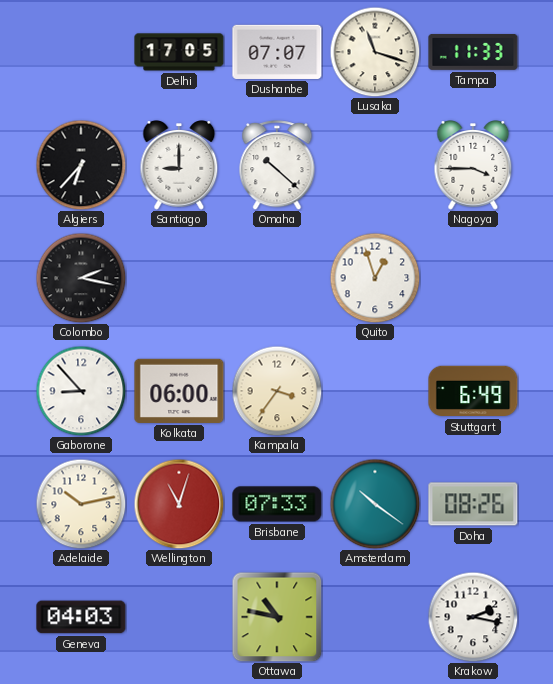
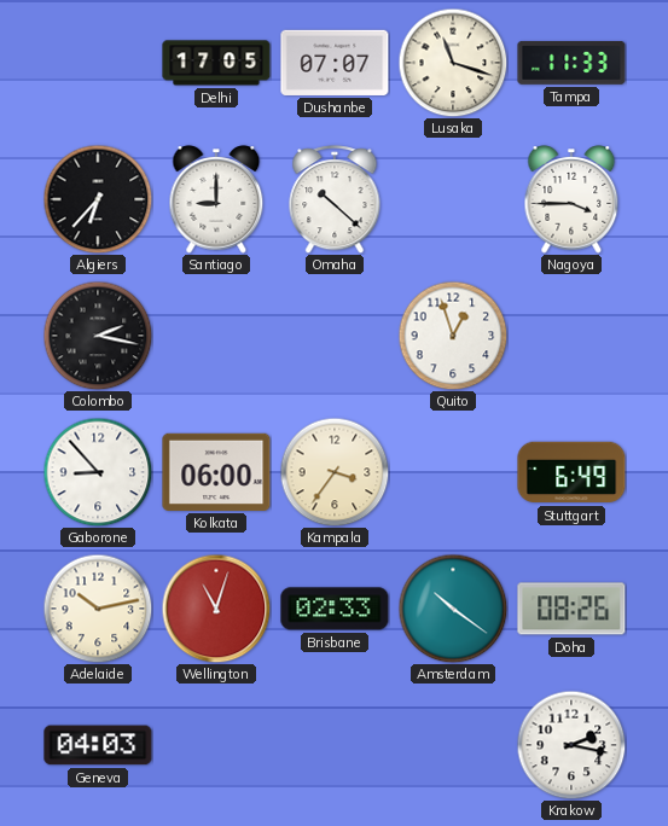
Brisbane: 07:33 -> 02:33 (335, 609)
Ottawa: 10:47 -> none (277, 617)
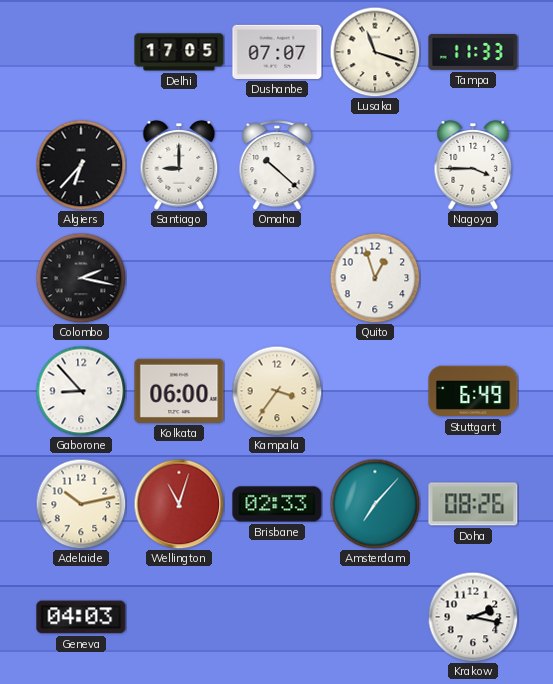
Amsterdam: 10:21 -> 7:07 (375, 504)
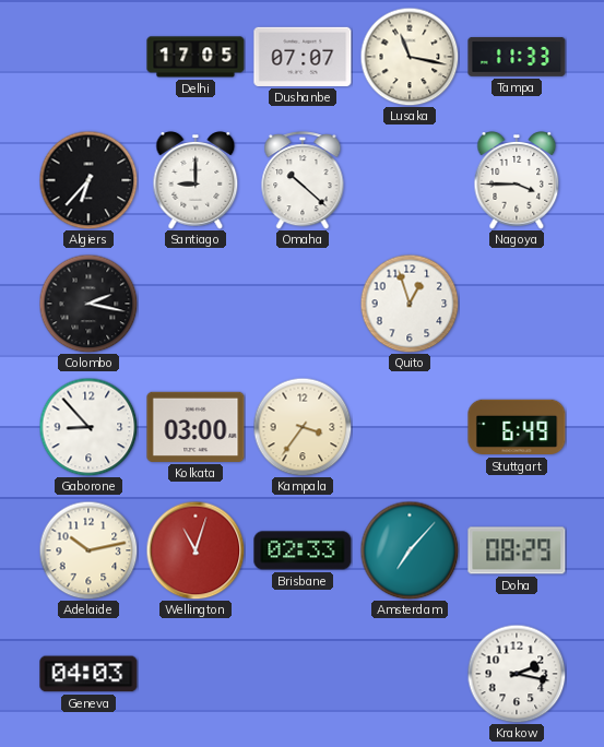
Lusaka: 11:18 -> 11:17 (410, 57)
Kolkata: 06:00 -> 03:00 (196, 427)
Doha: 08:26 -> 08:29 (517, 550)
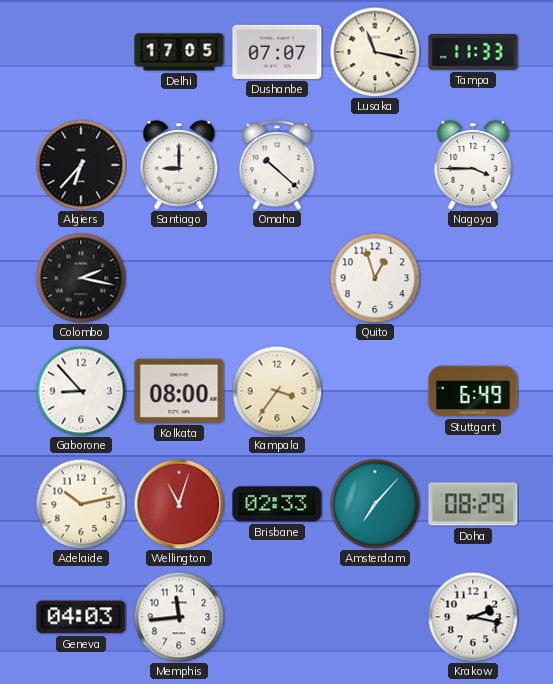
Kolkata: 03:00 -> 08:00 (179, 391)
Memphis: none -> 11:44 (179, 617)
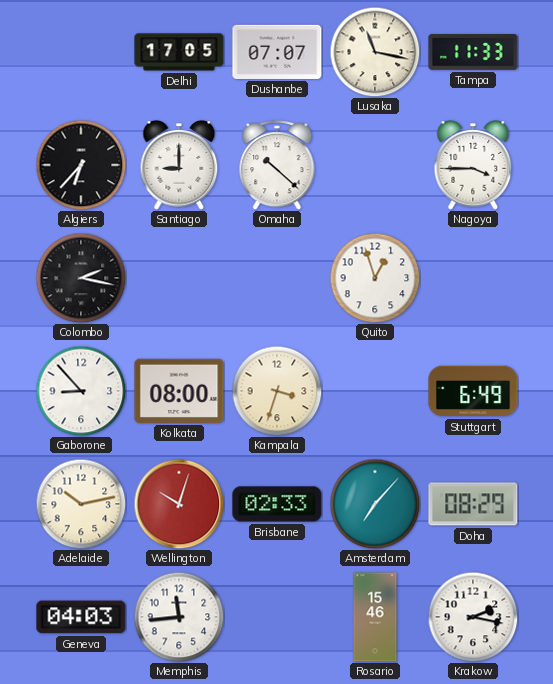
Kampala: 3:36 -> 3:33 (277, 391)
Wellington: 11:03 -> 10:03 (179, 504)
Rosario: none -> 15:46 (375, 617)
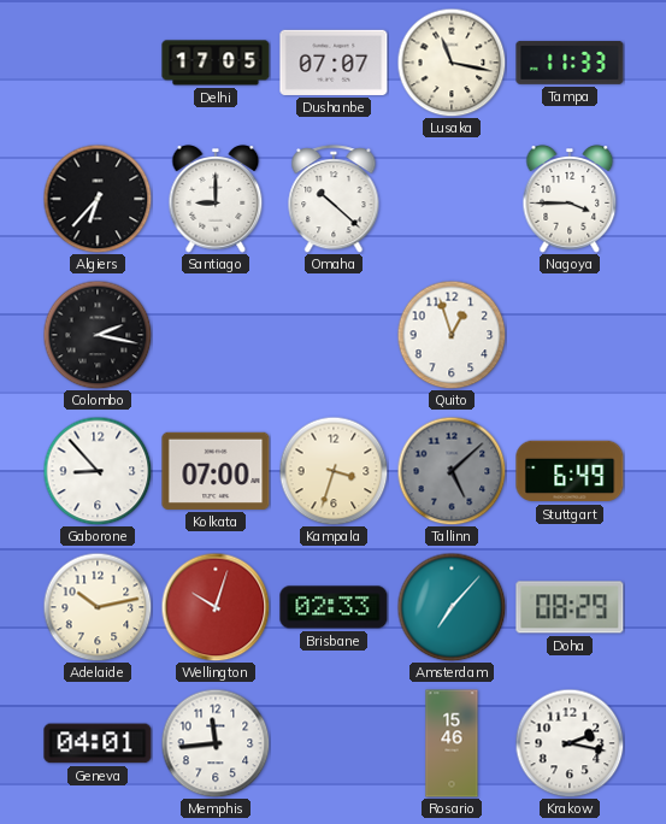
Kolkata: 08:00 -> 07:00 (216, 471)
Tallinn: none -> 5:08 (452, 471)
Geneva: 04:03 -> 04:01 (98, 743)
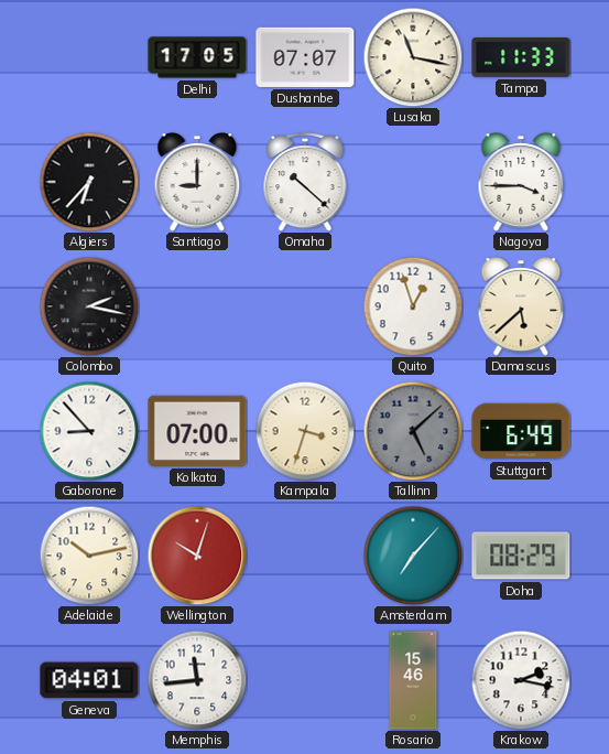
Damascus: none -> 5:38 (521, 306)
Brisbane: 02:33 -> none (334, 607)
